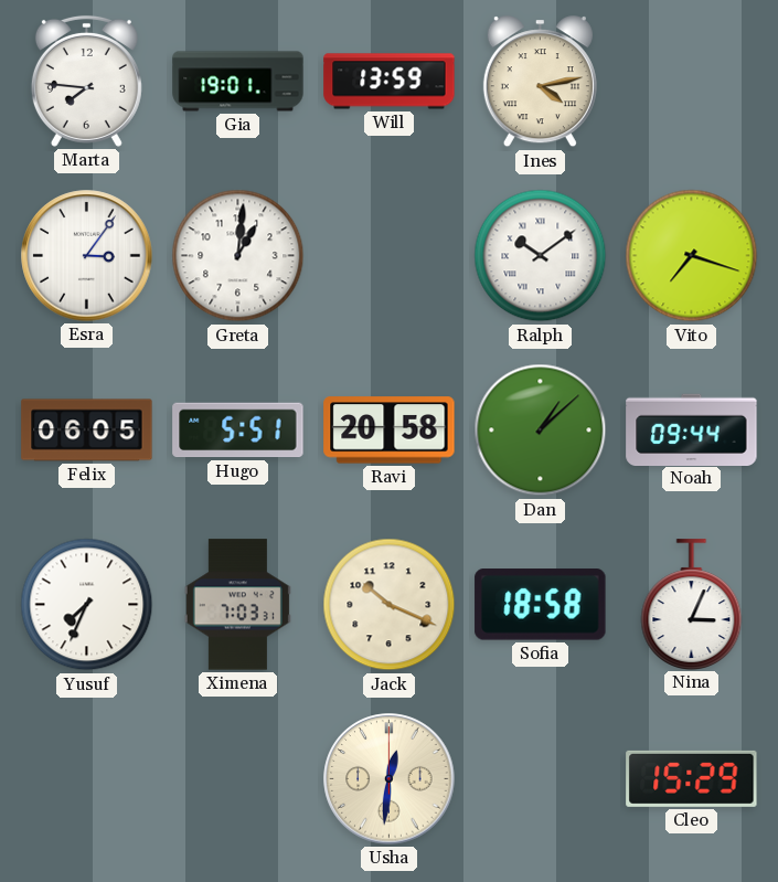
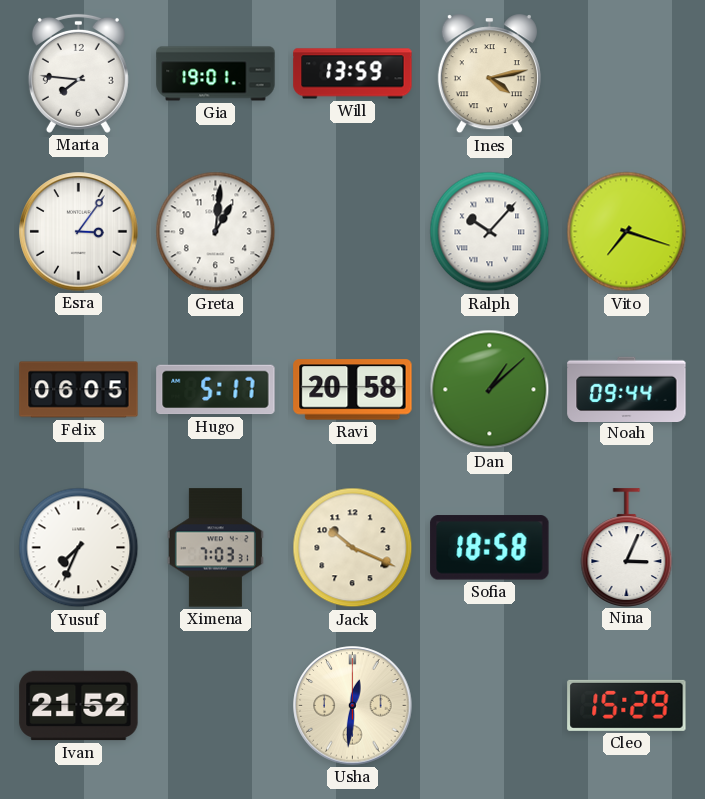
Ralph: 10:09 -> 10:07 (490, 232)
Hugo: 5:51 -> 5:17 (216, 390)
Ivan: none -> 21:52 (79, 706)
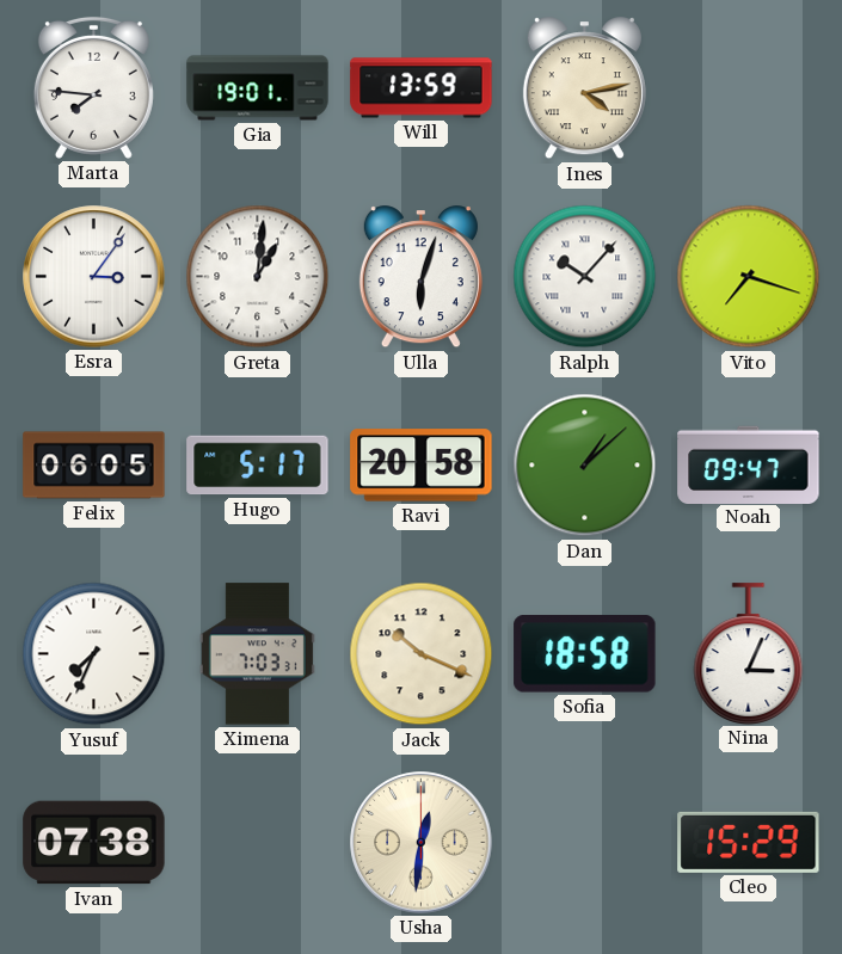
Ulla: none -> 6:03 (420, 277)
Noah: 09:44 -> 09:47 (749, 464)
Ivan: 21:52 -> 07:38 (94, 843)
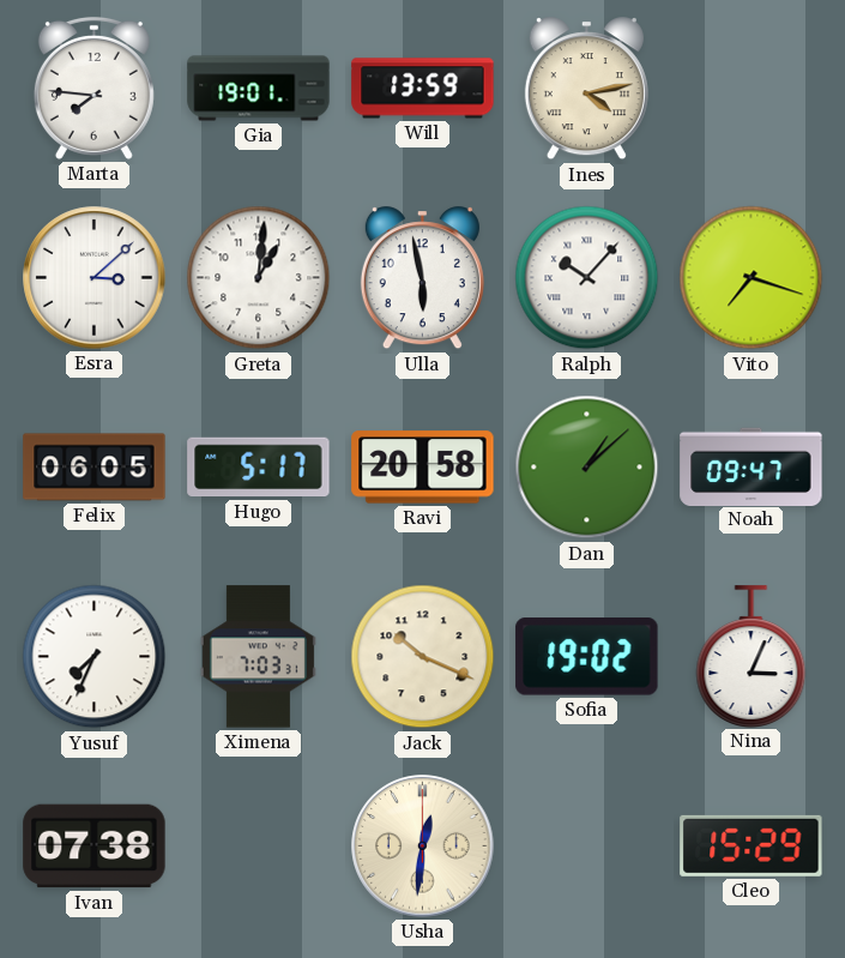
Esra: 3:06 -> 3:08 (95, 278)
Ulla: 6:03 -> 5:58 (422, 278)
Sofia: 18:58 -> 19:02 (587, 657)
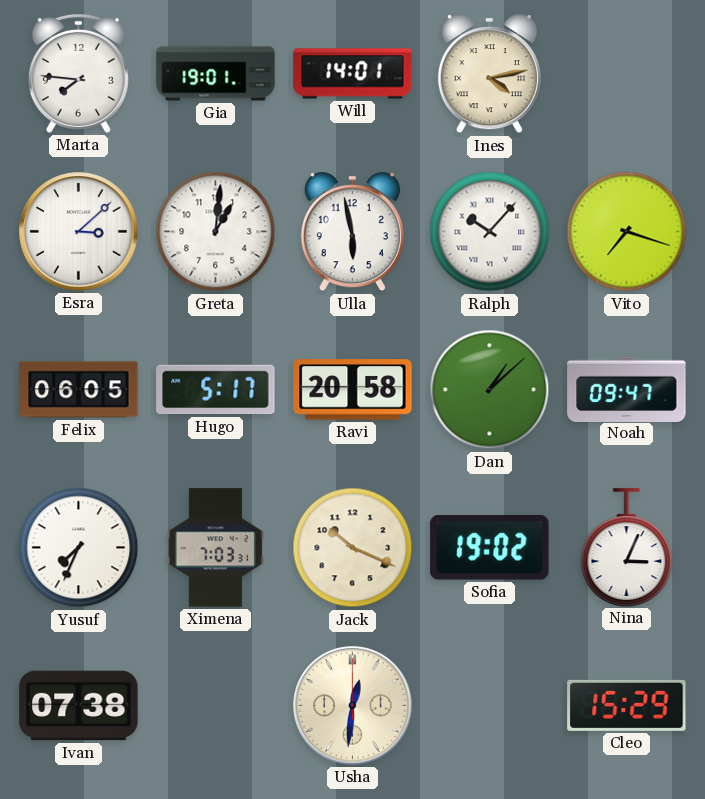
Will: 13:59 -> 14:01 (353, 74)
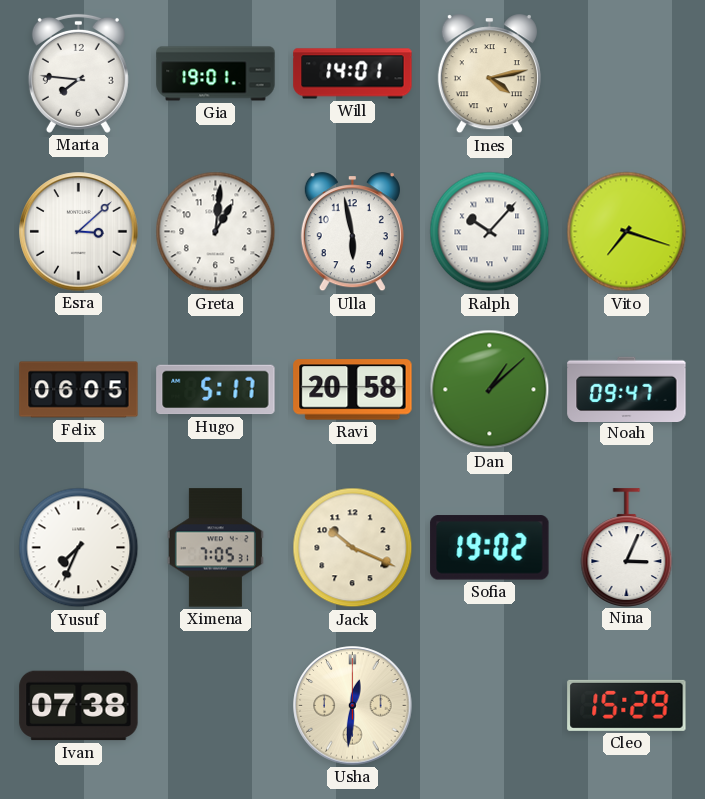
Ximena: 7:03 -> 7:05 (215, 548)
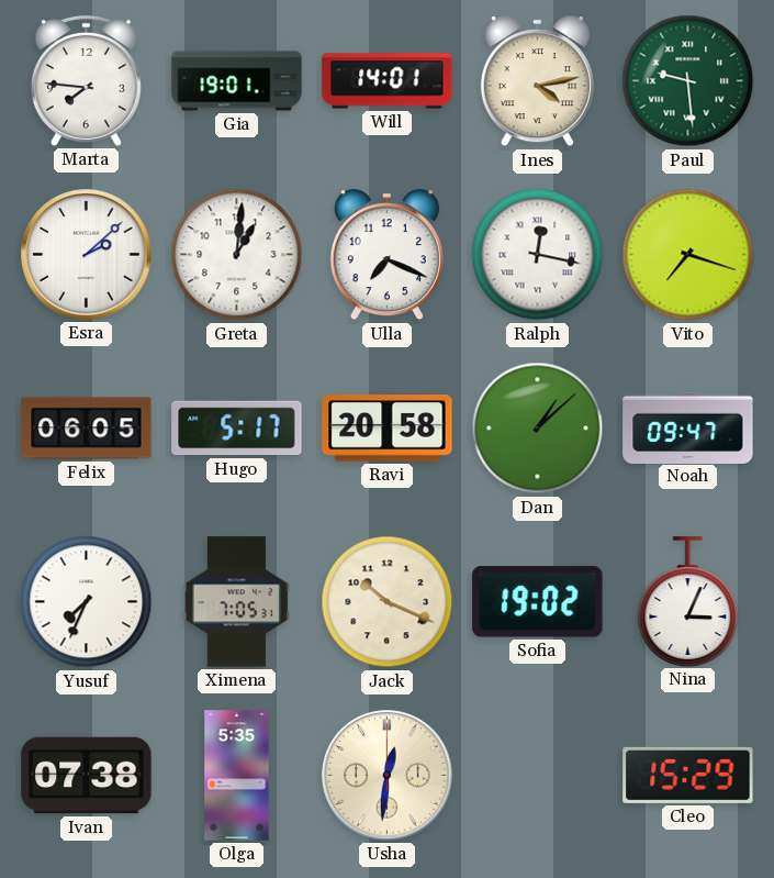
Paul: none -> 9:29 (688, 81)
Esra: 3:08 -> 2:08 (87, 255)
Ulla: 5:58 -> 7:19 (386, 255)
Ralph: 10:07 -> 12:17 (538, 255)
Olga: none -> 5:35 (237, 776)
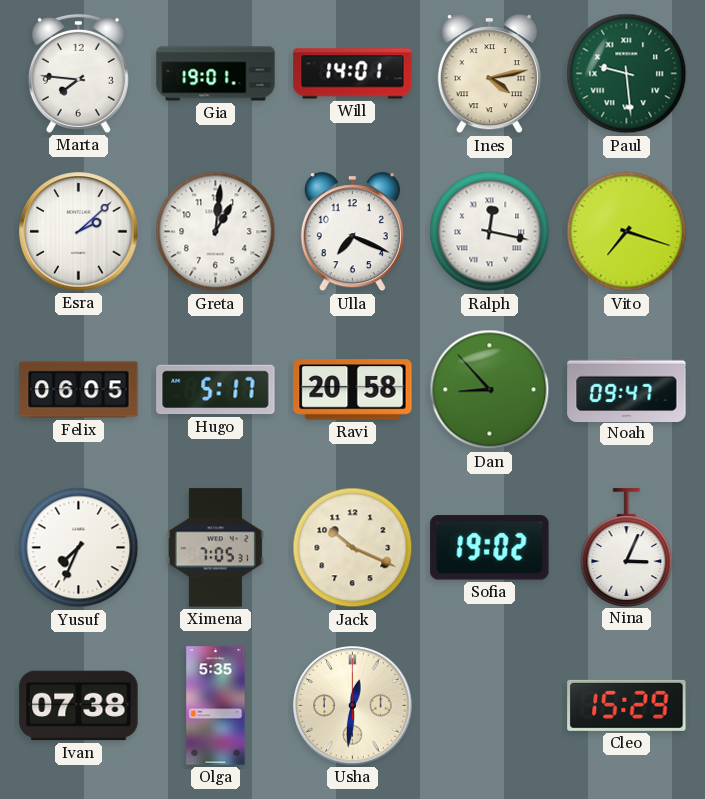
Dan: 1:08 -> 8:53 (490, 390)
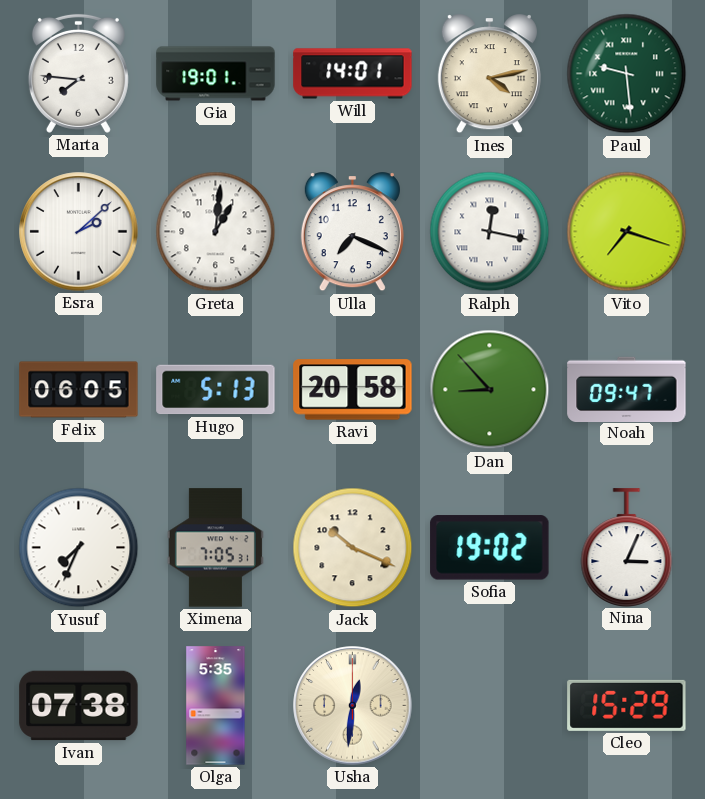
Hugo: 5:17 -> 5:13 (216, 390)
